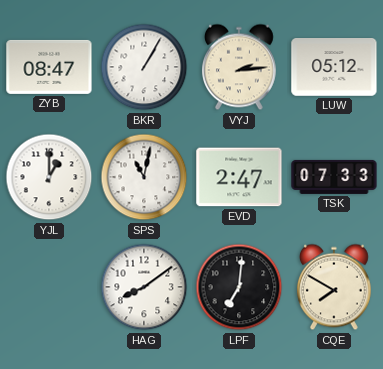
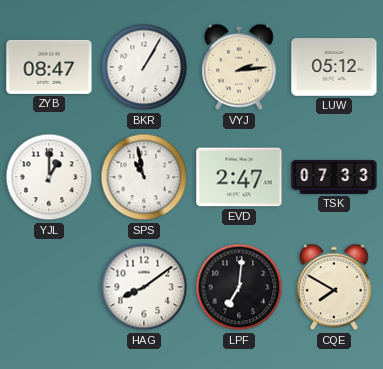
SPS: 11:02 -> 10:58 (144, 177)
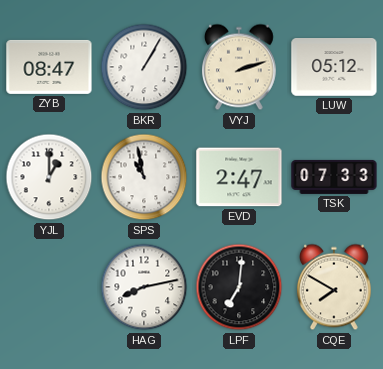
VYJ: 2:14 -> 2:12 (239, 67)
HAG: 8:09 -> 8:13 (144, 287)
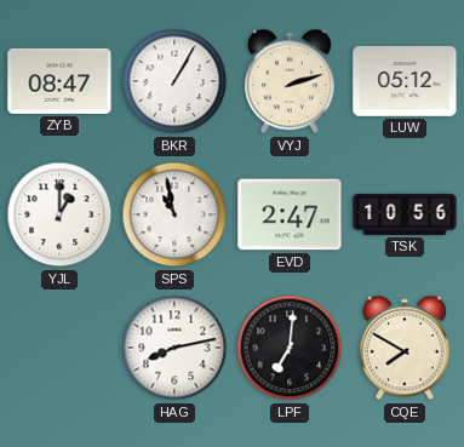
TSK: 07:33 -> 10:56 (405, 214)
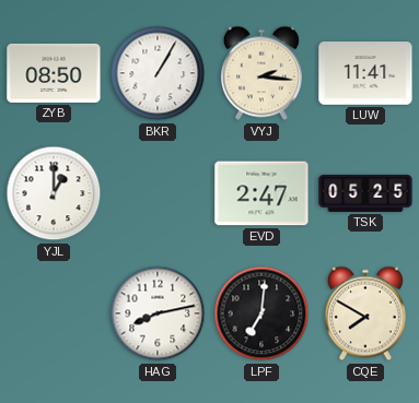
ZYB: 08:47 -> 08:50 (54, 73)
VYJ: 2:12 -> 2:16 (261, 73)
LUW: 05:12 -> 11:41 (365, 73)
SPS: 10:58 -> none (174, 214)
TSK: 10:56 -> 05:25 (365, 193)
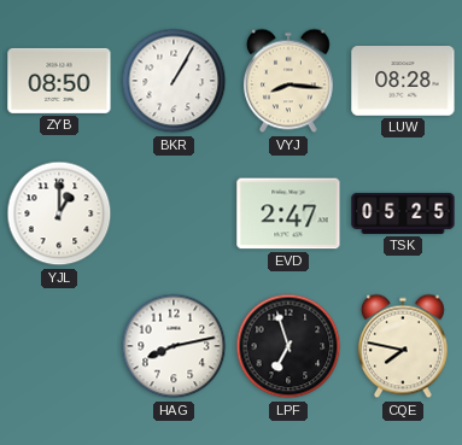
VYJ: 2:16 -> 8:16 (288, 81)
LUW: 11:41 -> 08:28 (403, 81)
LPF: 7:01 -> 6:57 (288, 346)
CQE: 7:50 -> 7:47 (403, 346)
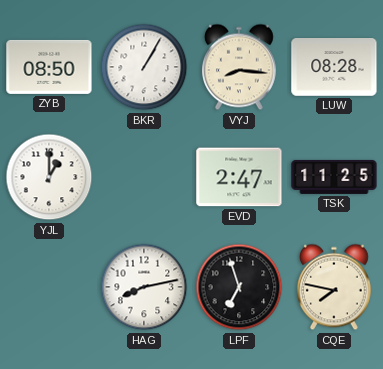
TSK: 05:25 -> 11:25 (334, 177)
